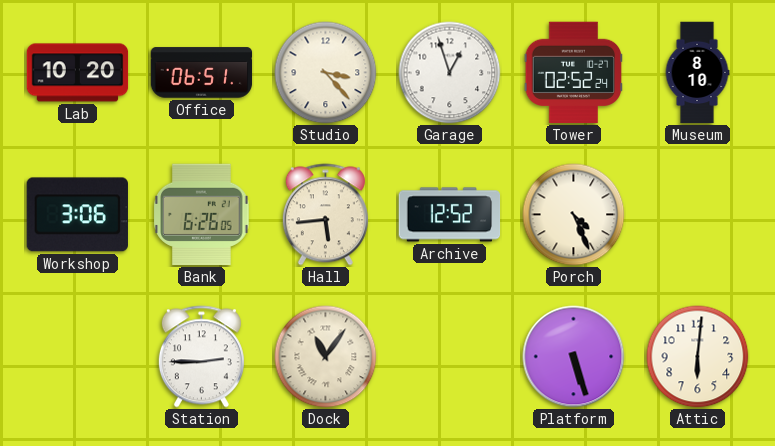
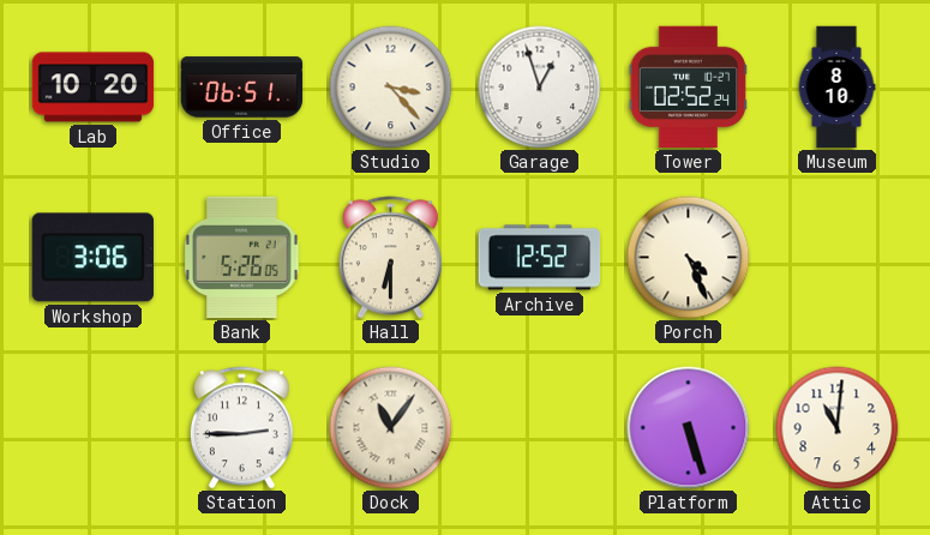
Bank: 6:26 -> 5:26 (242, 258)
Hall: 5:44 -> 6:30 (390, 258)
Attic: 6:01 -> 11:01 (838, 428)
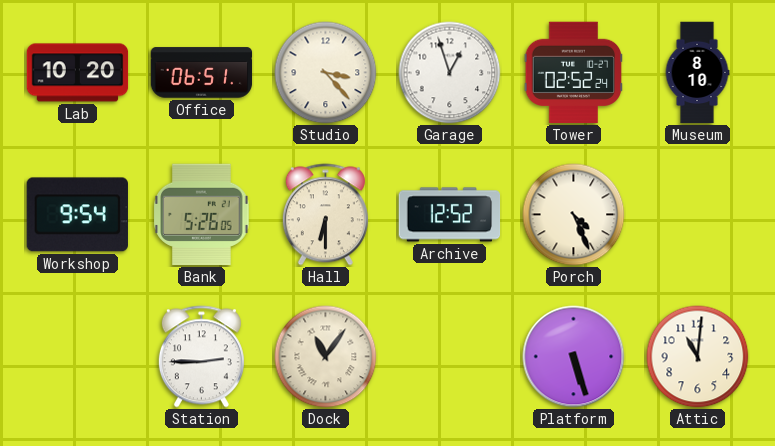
Workshop: 3:06 -> 9:54 (77, 215)
